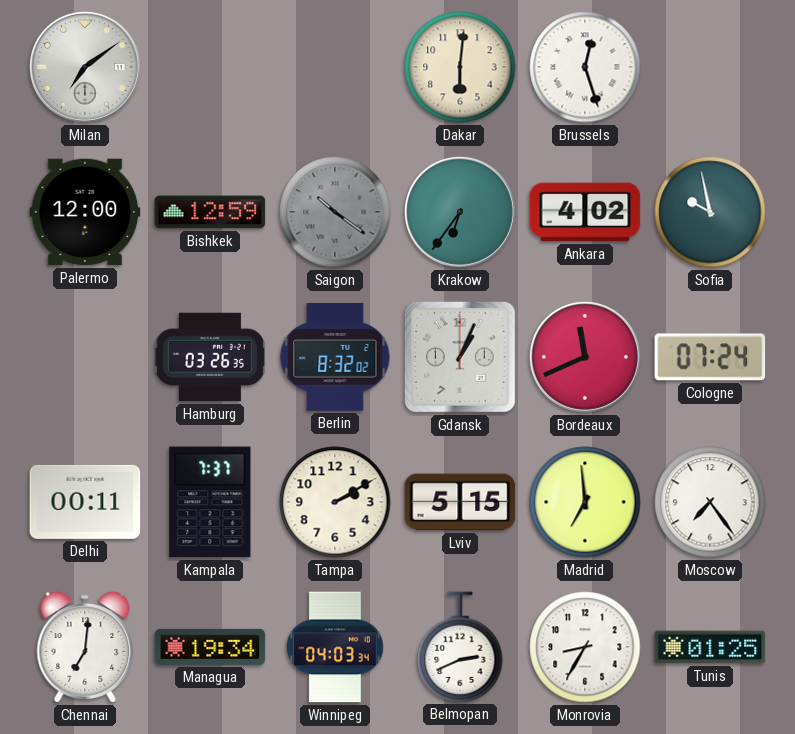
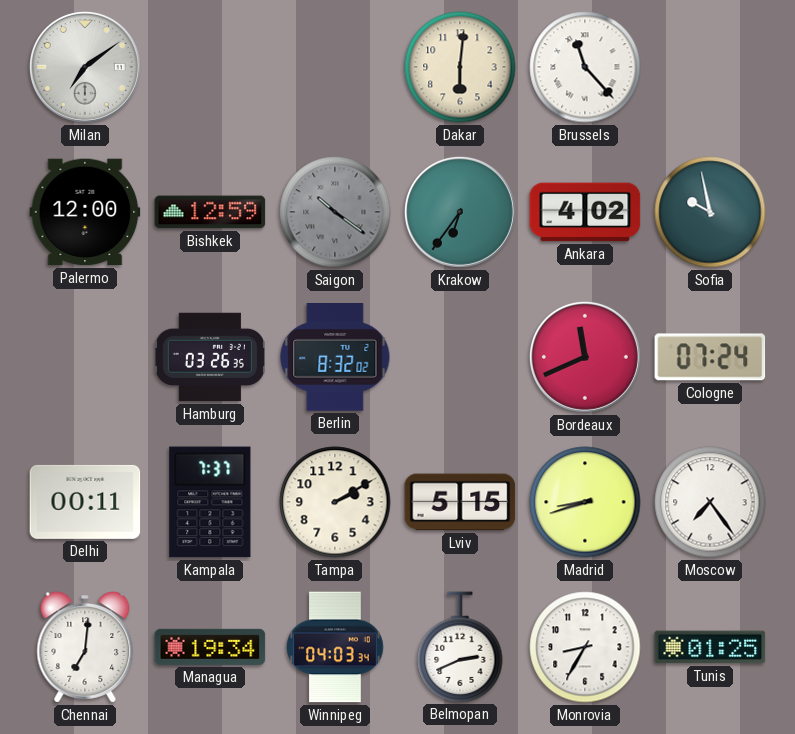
Brussels: 12:27 -> 11:23 (585, 67)
Gdansk: 1:04 -> none (460, 357)
Madrid: 6:59 -> 8:42 (585, 502)
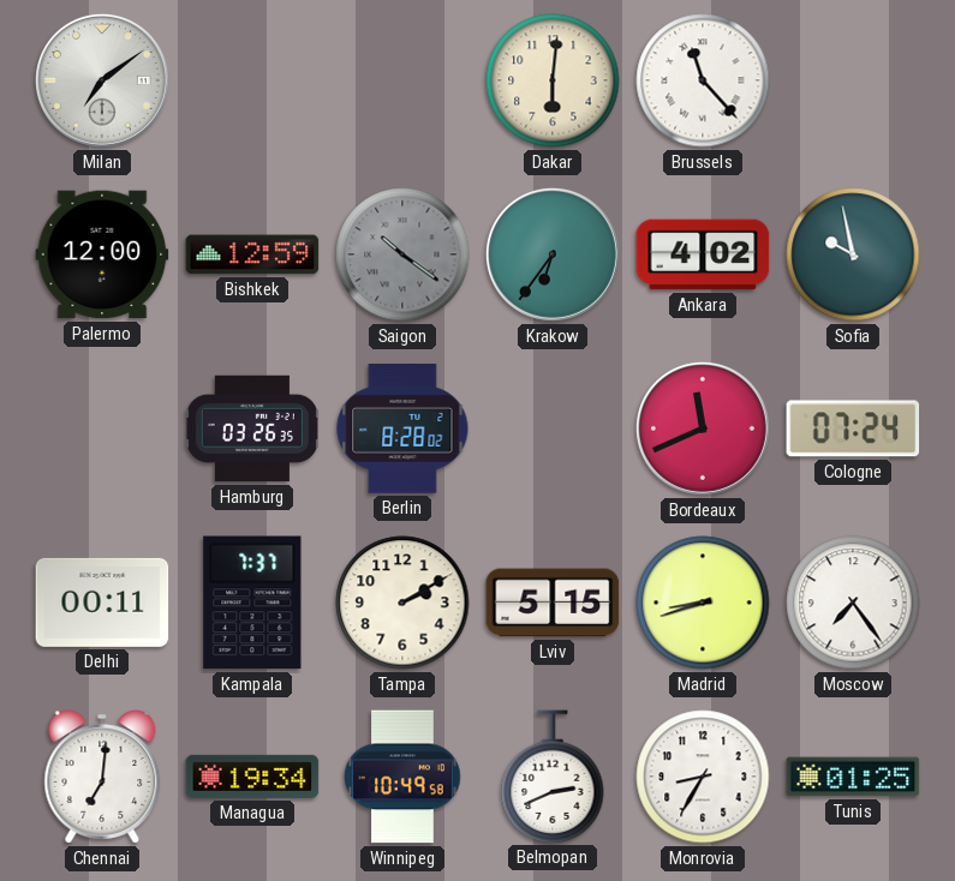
Berlin: 8:32 -> 8:28 (402, 430)
Winnipeg: 04:03 -> 10:49 (402, 777)
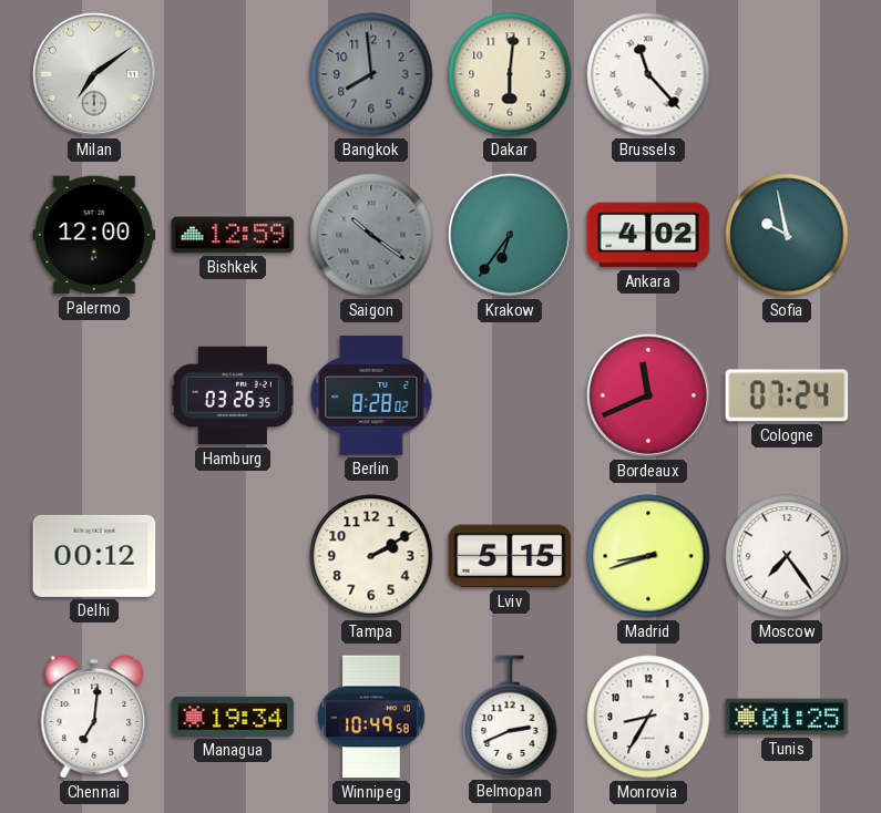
Bangkok: none -> 7:59 (371, 74)
Delhi: 00:11 -> 00:12 (94, 556)
Kampala: 7:37 -> none (252, 603)
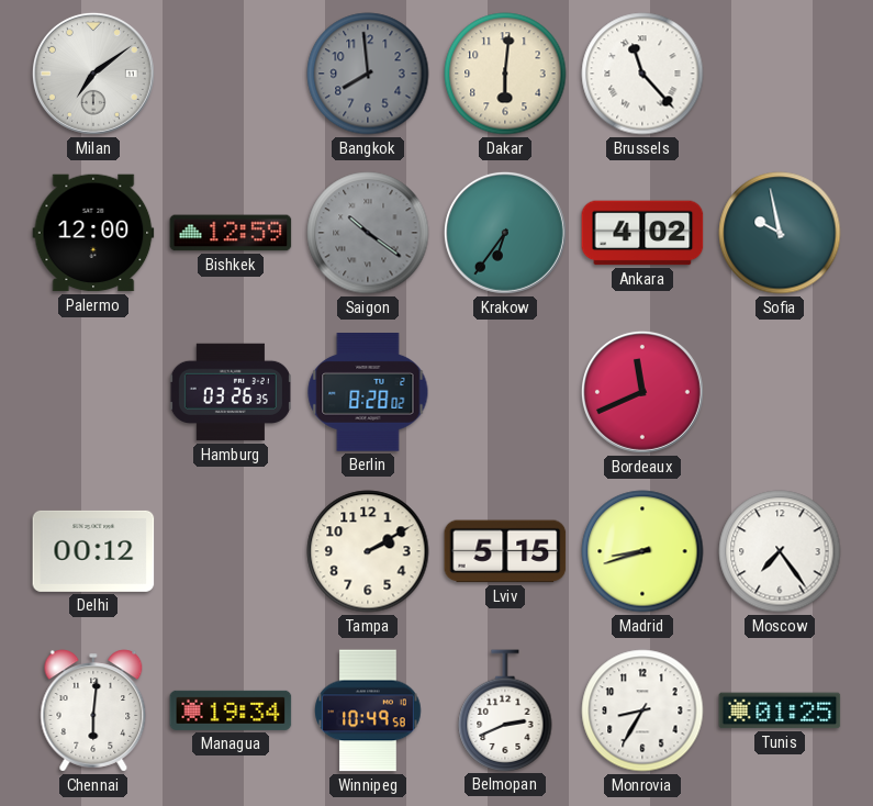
Cologne: 07:24 -> none (787, 395)
Chennai: 7:01 -> 6:01 (93, 710)
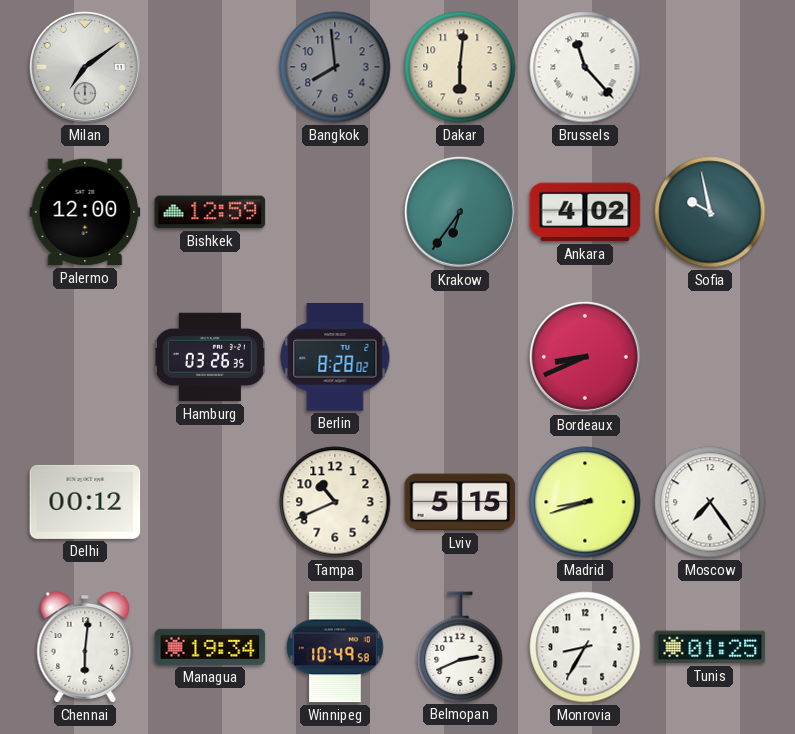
Saigon: 10:21 -> none (368, 233)
Bordeaux: 11:41 -> 8:41 (585, 357)
Tampa: 2:10 -> 10:41 (335, 502)
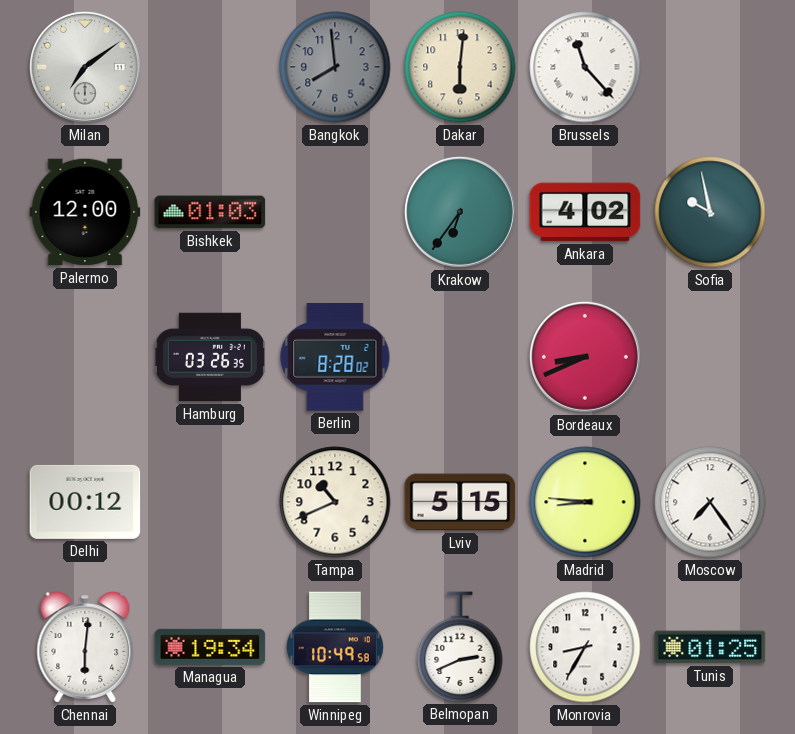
Bishkek: 12:59 -> 01:03 (210, 212)
Madrid: 8:42 -> 8:46 (585, 502)
